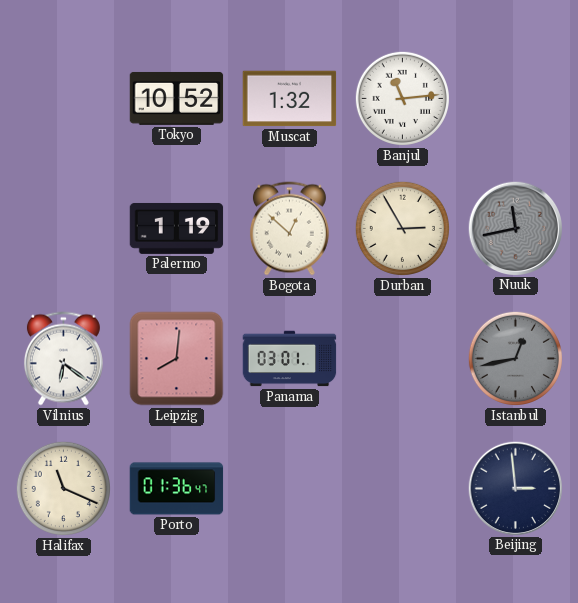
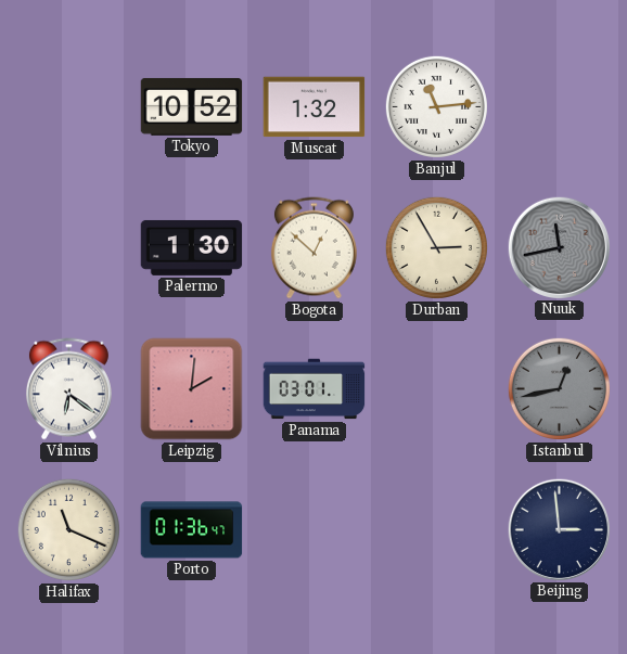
Palermo: 1:19 -> 1:30 (192, 247)
Leipzig: 8:01 -> 2:01 (192, 389)
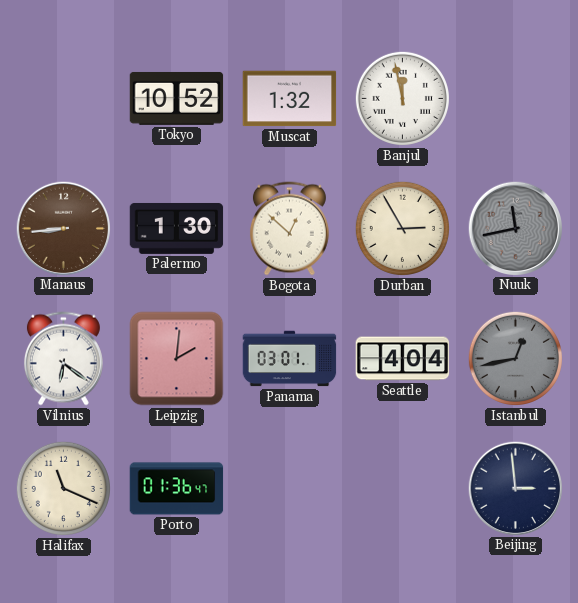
Banjul: 11:14 -> 11:58 (402, 98)
Manaus: none -> 8:44 (63, 228)
Seattle: none -> 4:04 (403, 359)
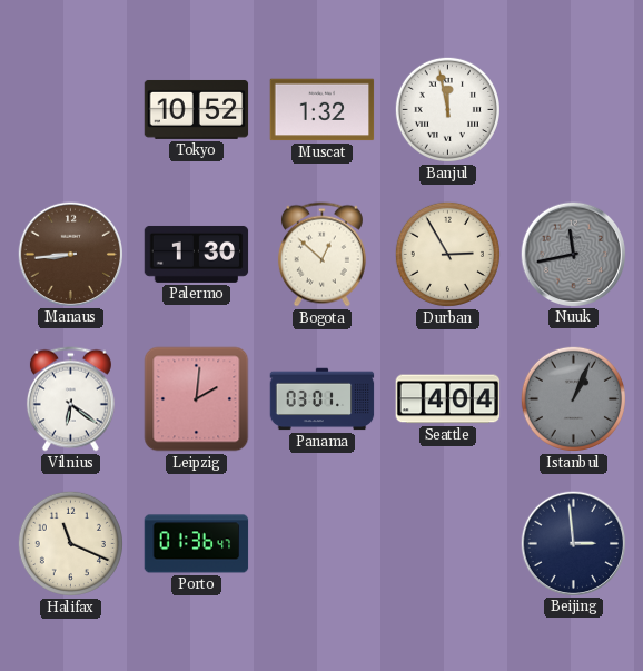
Istanbul: 12:43 -> 1:04 (573, 398)
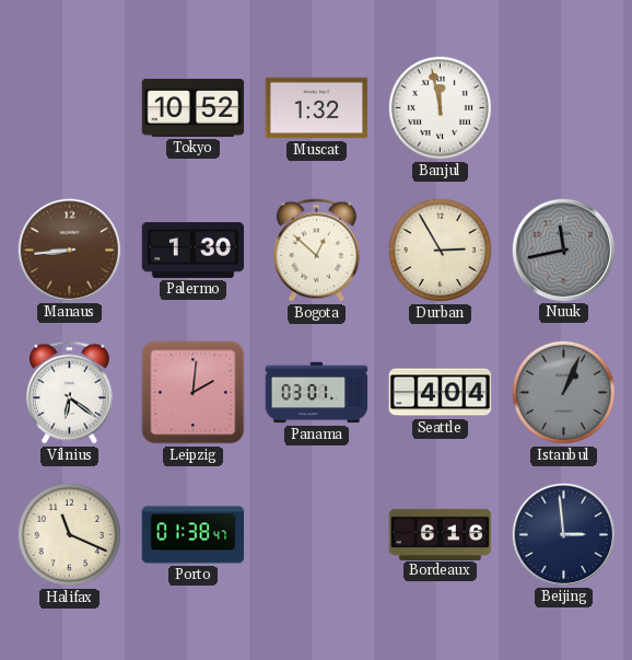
Porto: 01:36 -> 01:38 (194, 535)
Bordeaux: none -> 6:16 (441, 534)
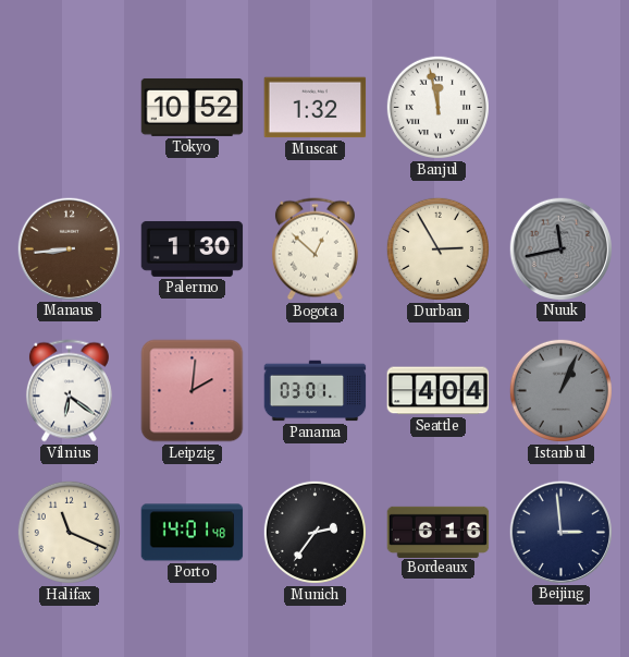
Porto: 01:38 -> 14:01 (193, 533)
Munich: none -> 2:36 (314, 532)
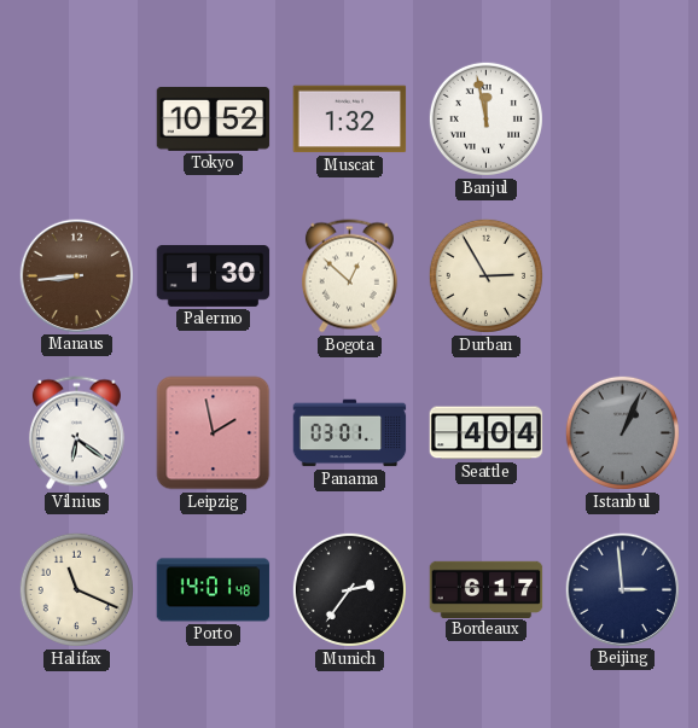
Nuuk: 11:43 -> none (560, 248)
Leipzig: 2:01 -> 1:58 (214, 433)
Bordeaux: 6:16 -> 6:17 (487, 589)
